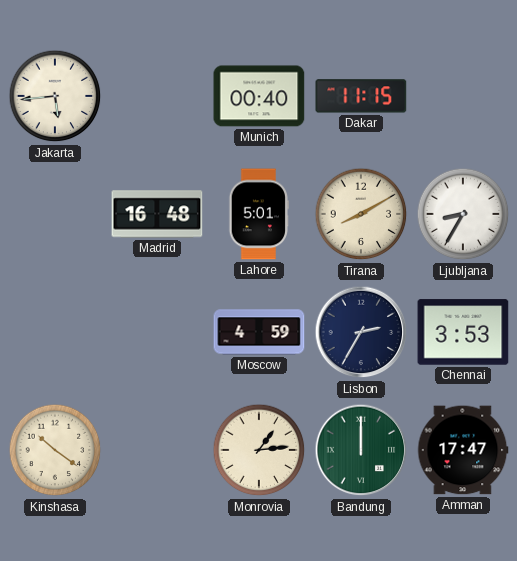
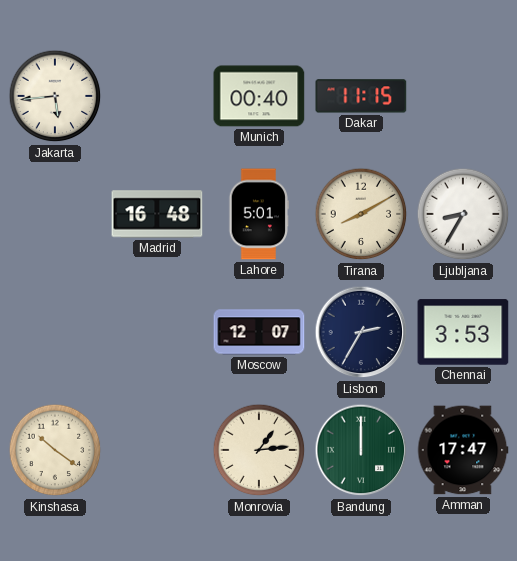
Moscow: 4:59 -> 12:07 (259, 332)
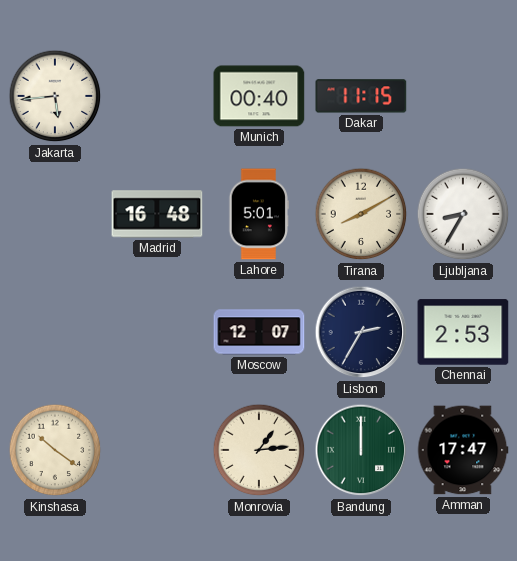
Chennai: 3:53 -> 2:53 (463, 332)
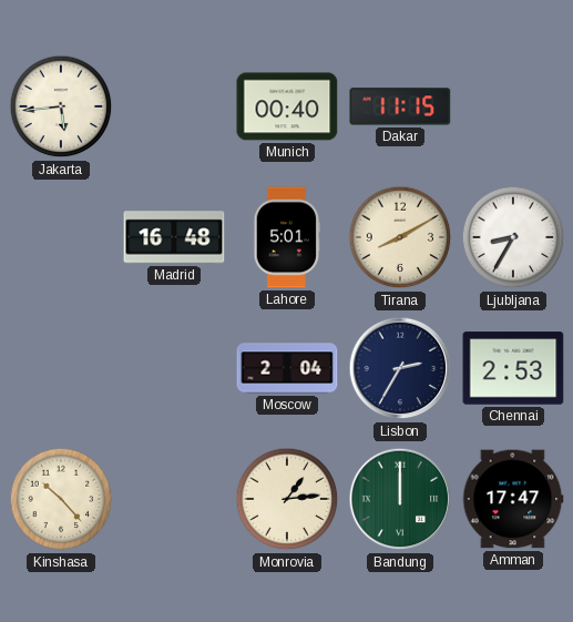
Moscow: 12:07 -> 2:04 (287, 368)
Kinshasa: 10:21 -> 10:23 (61, 499)
